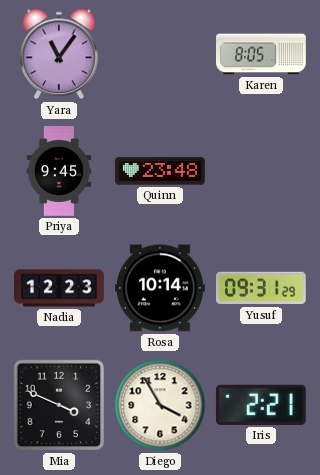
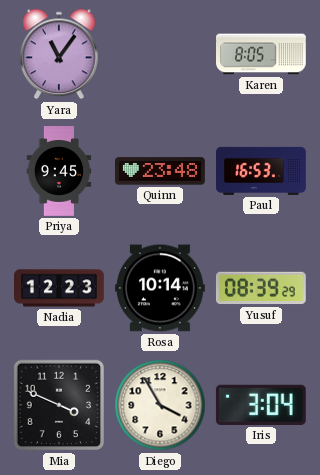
Paul: none -> 16:53 (261, 171)
Yusuf: 09:31 -> 08:39 (261, 288)
Iris: 2:21 -> 3:04 (261, 405)
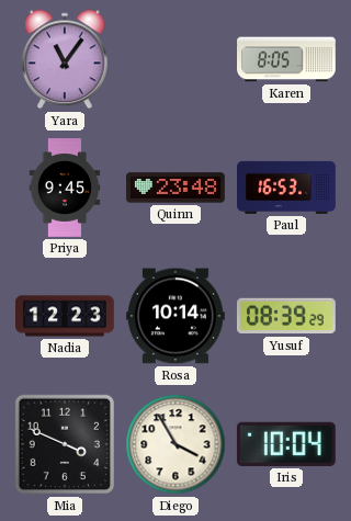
Iris: 3:04 -> 10:04 (286, 444)
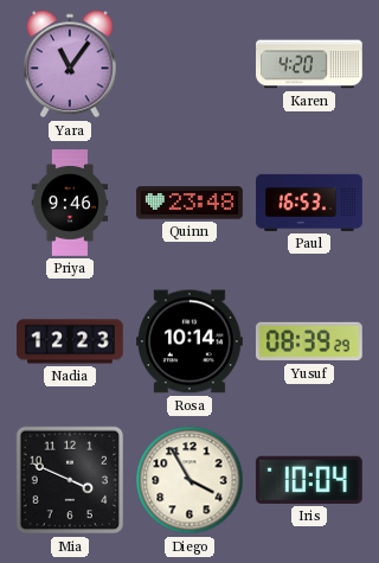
Karen: 8:05 -> 4:20 (310, 64)
Priya: 9:45 -> 9:46 (70, 203)
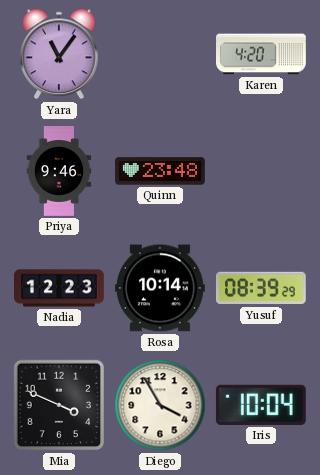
Paul: 16:53 -> none (309, 203)
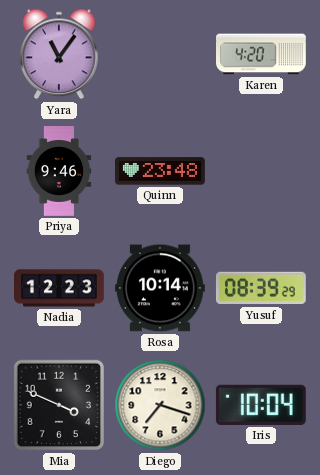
Diego: 3:55 -> 7:18 (160, 405)
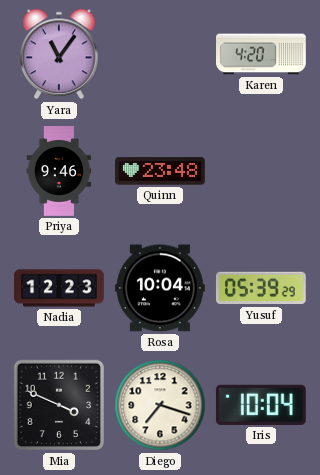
Rosa: 10:14 -> 10:04 (161, 288)
Yusuf: 08:39 -> 05:39 (261, 288)
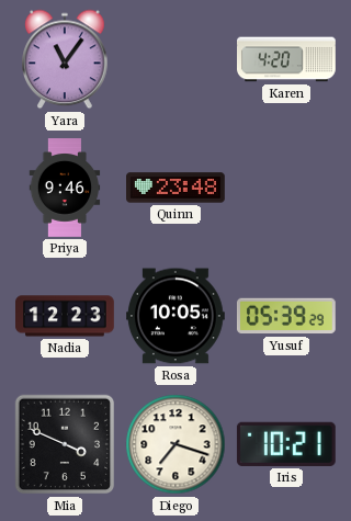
Rosa: 10:04 -> 10:05 (177, 316)
Iris: 10:04 -> 10:21 (286, 444)
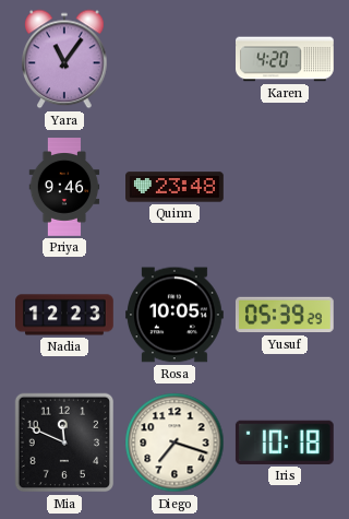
Mia: 3:49 -> 11:49 (64, 443)
Iris: 10:21 -> 10:18 (285, 443)
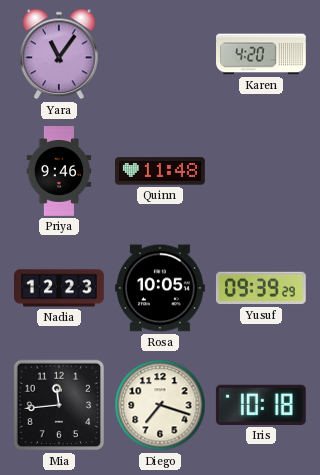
Quinn: 23:48 -> 11:48 (161, 171)
Yusuf: 05:39 -> 09:39 (261, 288)
Mia: 11:49 -> 11:44 (59, 405)
